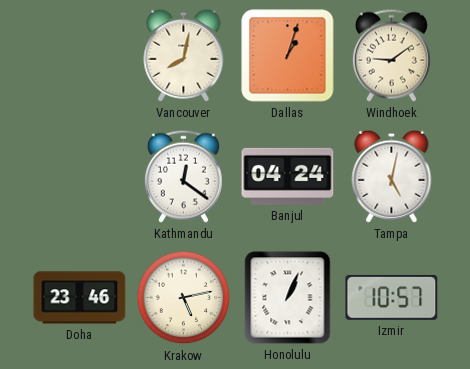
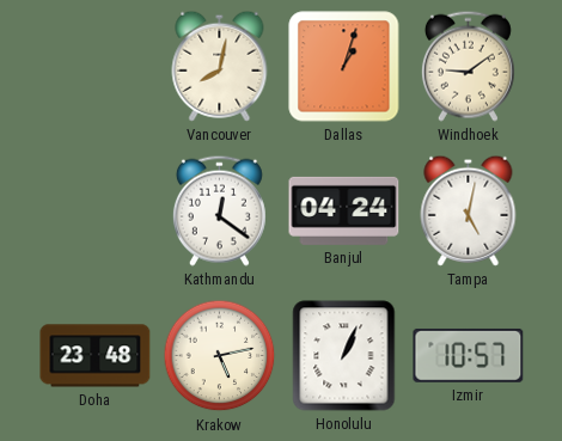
Doha: 23:46 -> 23:48 (96, 356)
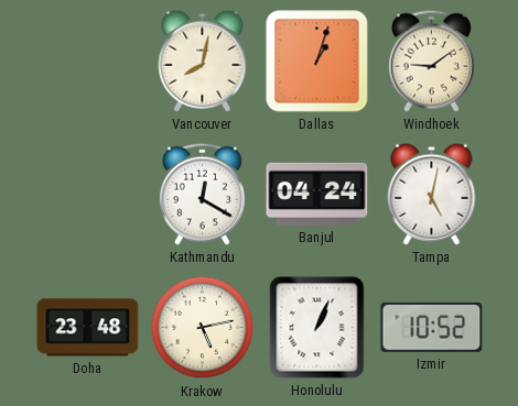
Kathmandu: 12:21 -> 12:20 (202, 194)
Izmir: 10:57 -> 10:52 (432, 327)
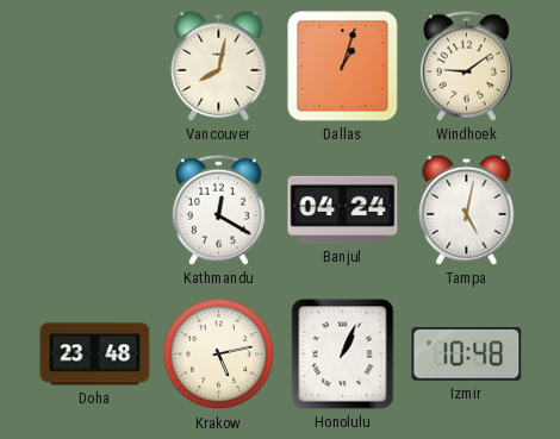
Izmir: 10:52 -> 10:48 (467, 353)
